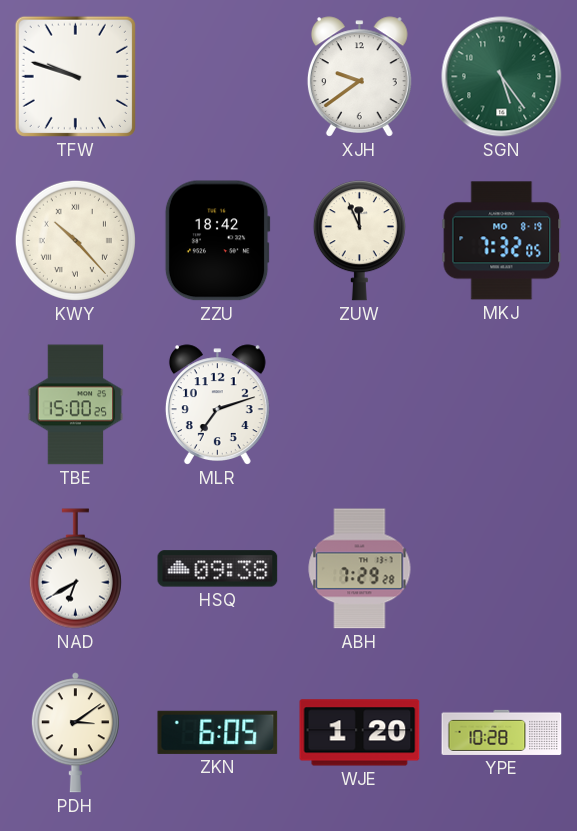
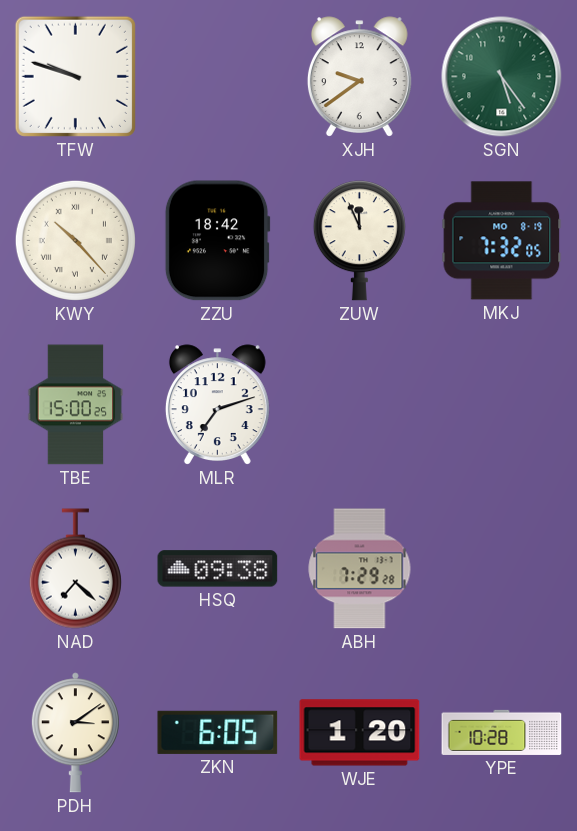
NAD: 6:40 -> 7:22 (75, 569)
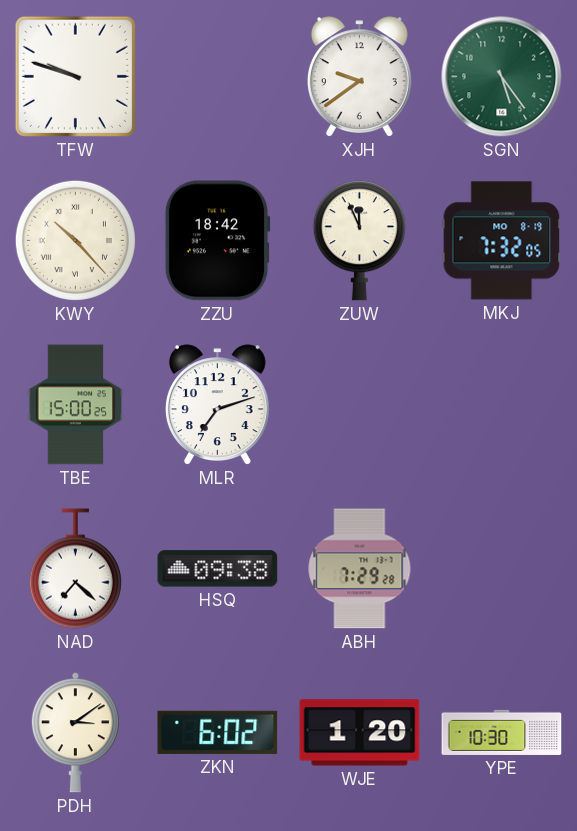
ZKN: 6:05 -> 6:02 (218, 732)
YPE: 10:28 -> 10:30 (502, 732)
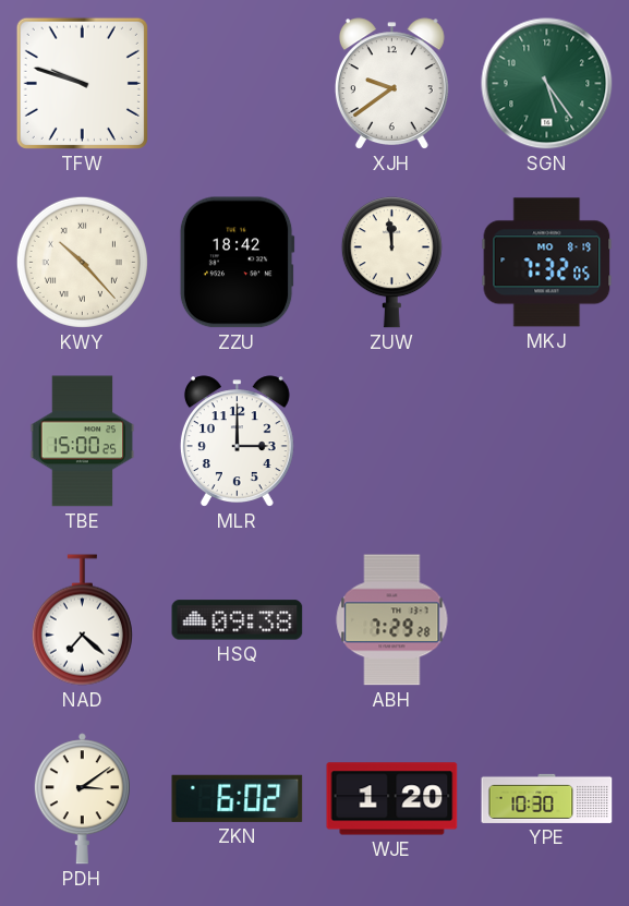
ZUW: 11:56 -> 11:59 (391, 263)
MLR: 7:12 -> 3:00 (237, 442)
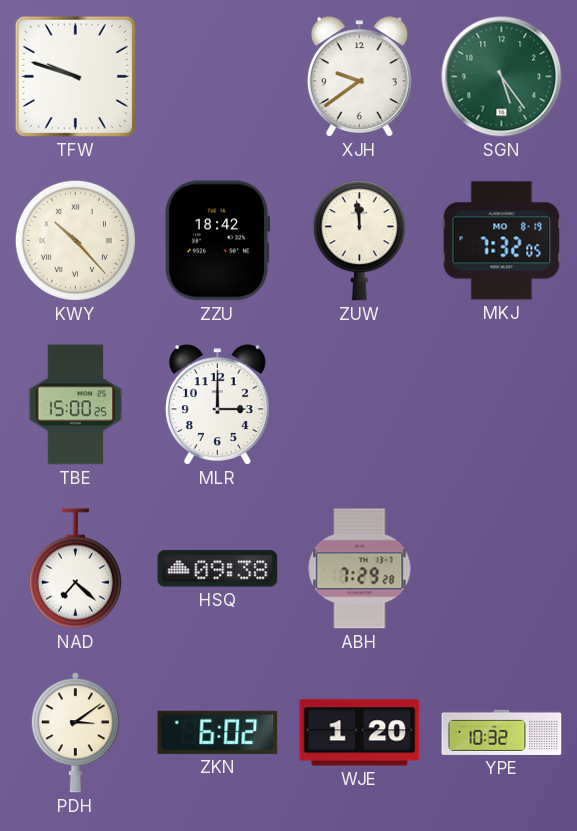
YPE: 10:30 -> 10:32 (502, 732)
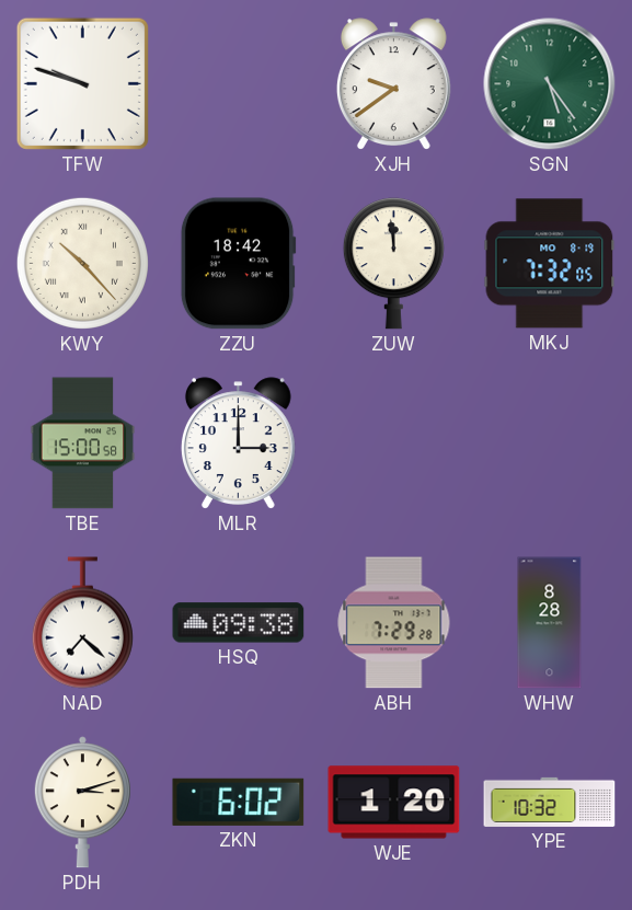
TBE: 15:00:25 -> 15:00:58 (83, 444)
WHW: none -> 8:28 (550, 623)
PDH: 3:09 -> 3:12 (82, 803)
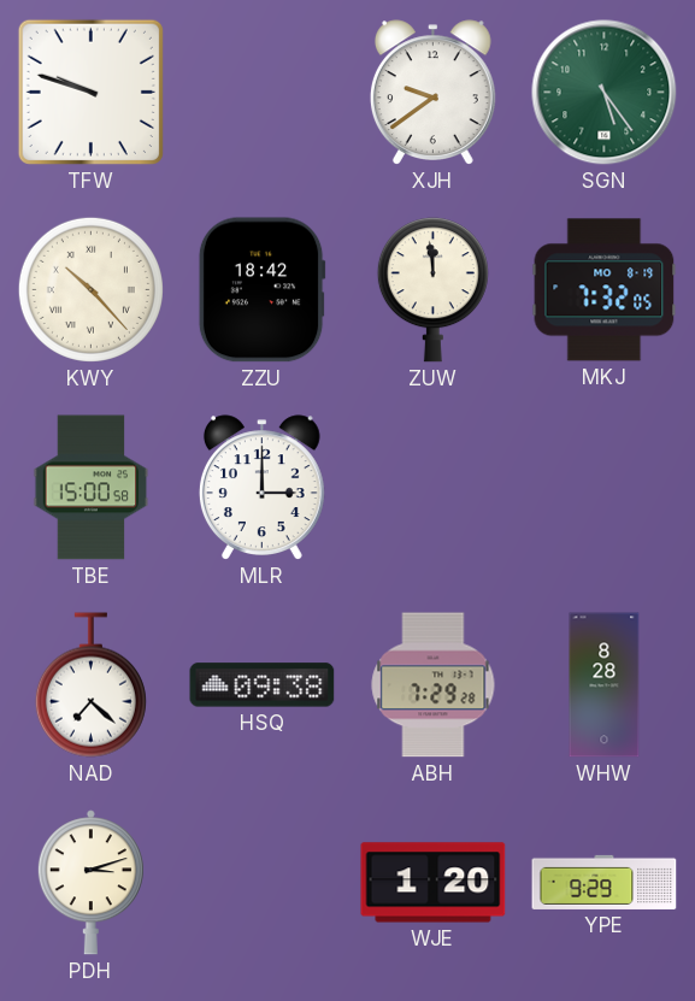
ZKN: 6:02 -> none (239, 802)
YPE: 10:32 -> 9:29 (605, 882)
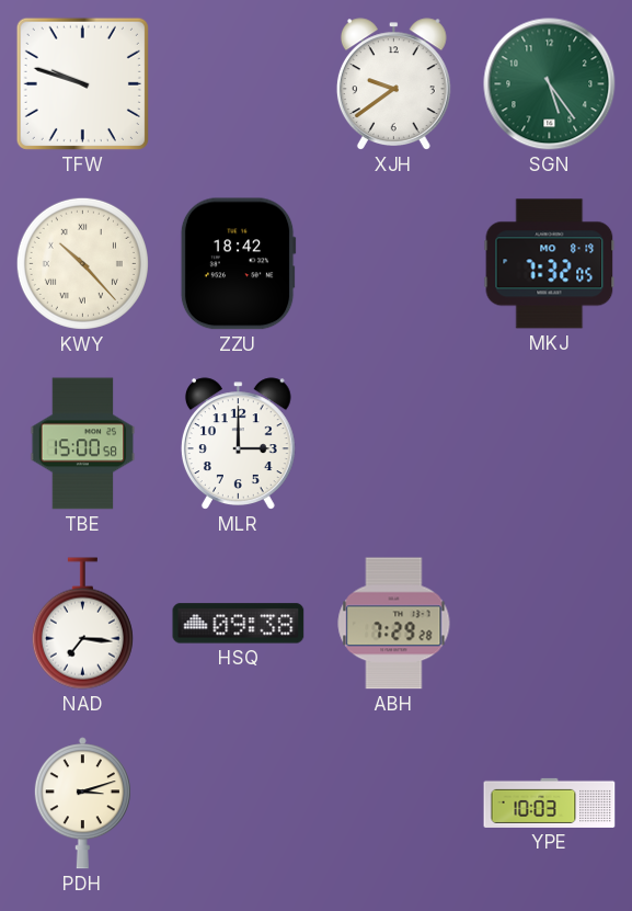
ZUW: 11:59 -> none (432, 290)
NAD: 7:22 -> 7:16 (82, 624)
WHW: 8:28 -> none (605, 685)
WJE: 1:20 -> none (434, 883)
YPE: 9:29 -> 10:03 (550, 802)
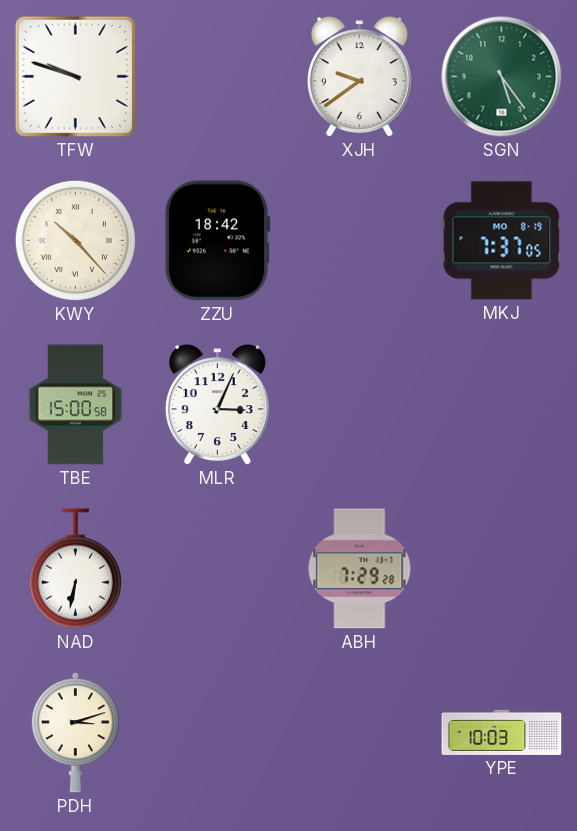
MKJ: 7:32 -> 7:37 (502, 241)
MLR: 3:00 -> 3:04 (217, 405)
NAD: 7:16 -> 6:32 (75, 569)
HSQ: 09:38 -> none (239, 624)
